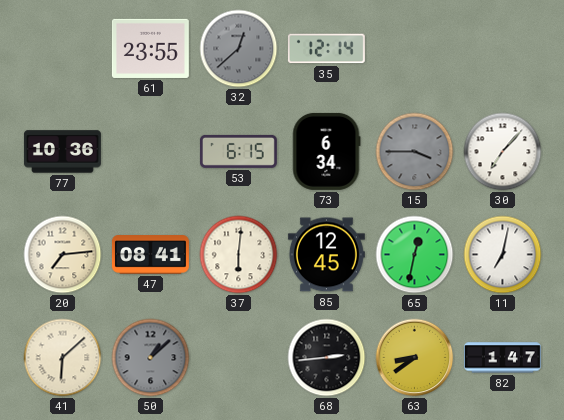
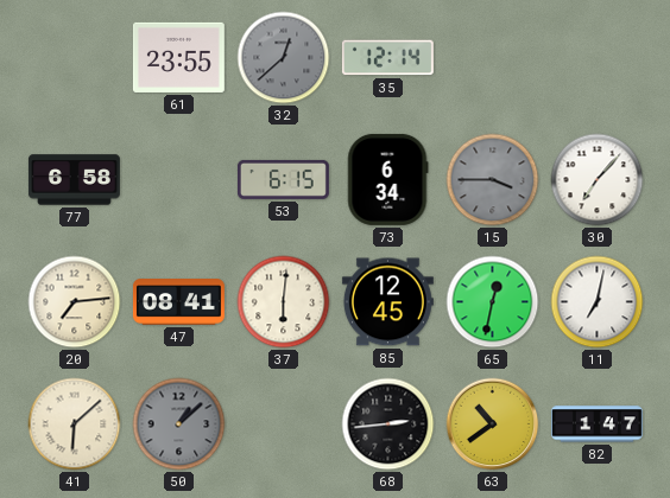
77: 10:36 -> 6:58 (74, 180)
63: 8:39 -> 10:39 (493, 424)
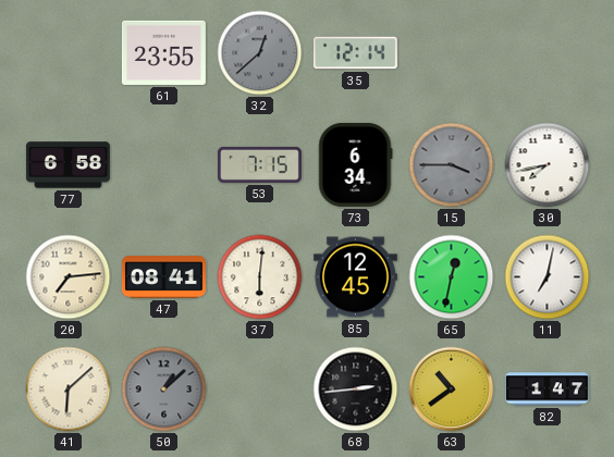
53: 6:15 -> 7:15 (259, 164)
30: 7:07 -> 7:43 (548, 165)
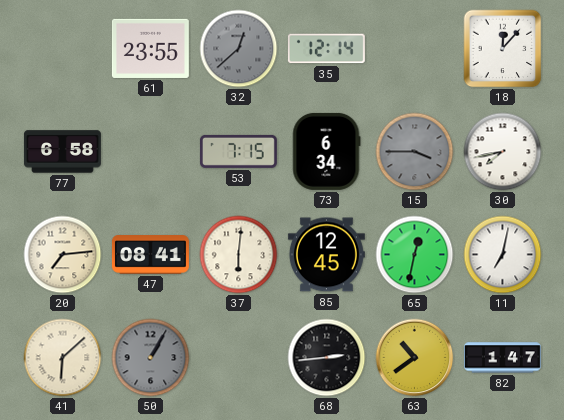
18: none -> 12:07 (503, 49)
50: 1:08 -> 1:05 (151, 358)
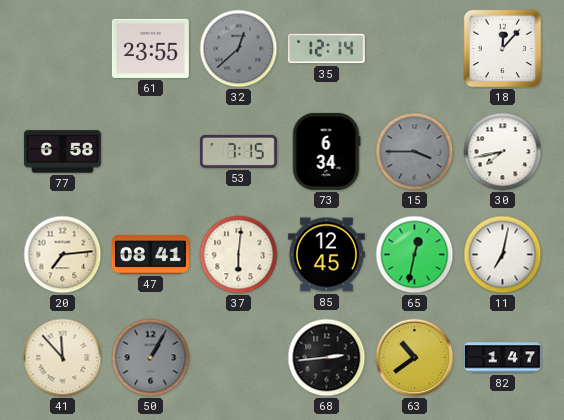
41: 6:08 -> 11:53 (63, 358)
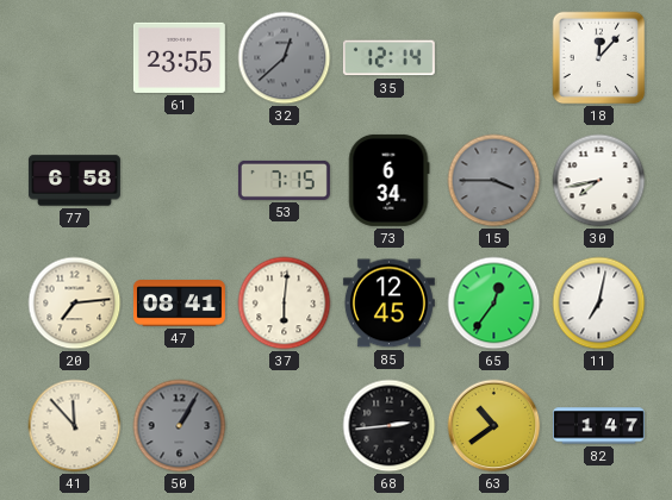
65: 12:32 -> 12:36 (494, 304)
